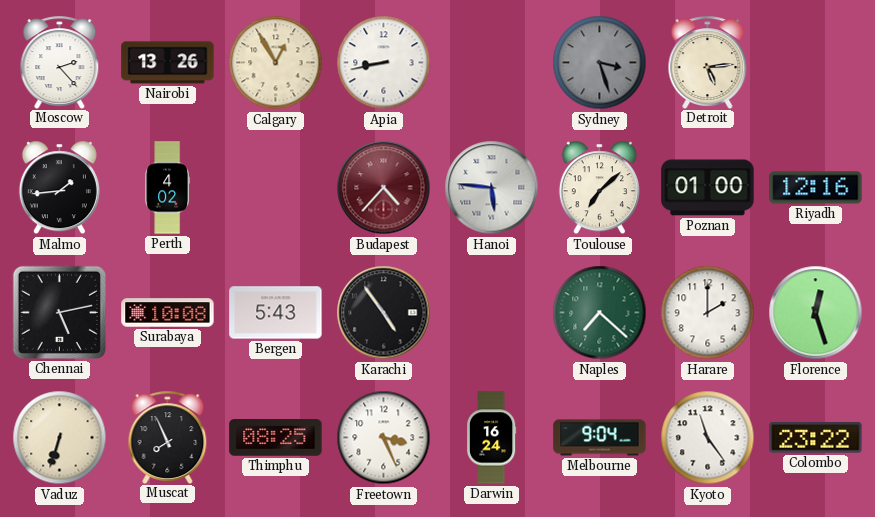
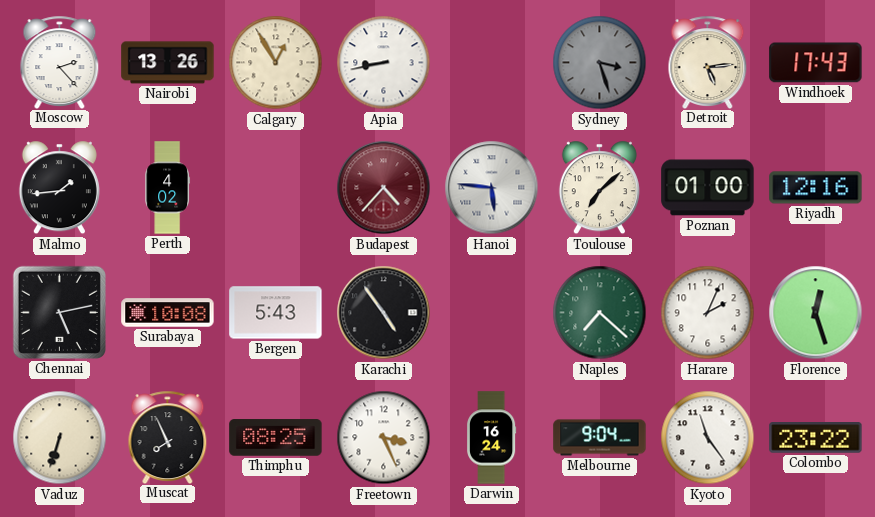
Windhoek: none -> 17:43 (816, 63)
Harare: 2:00 -> 2:04 (708, 313)
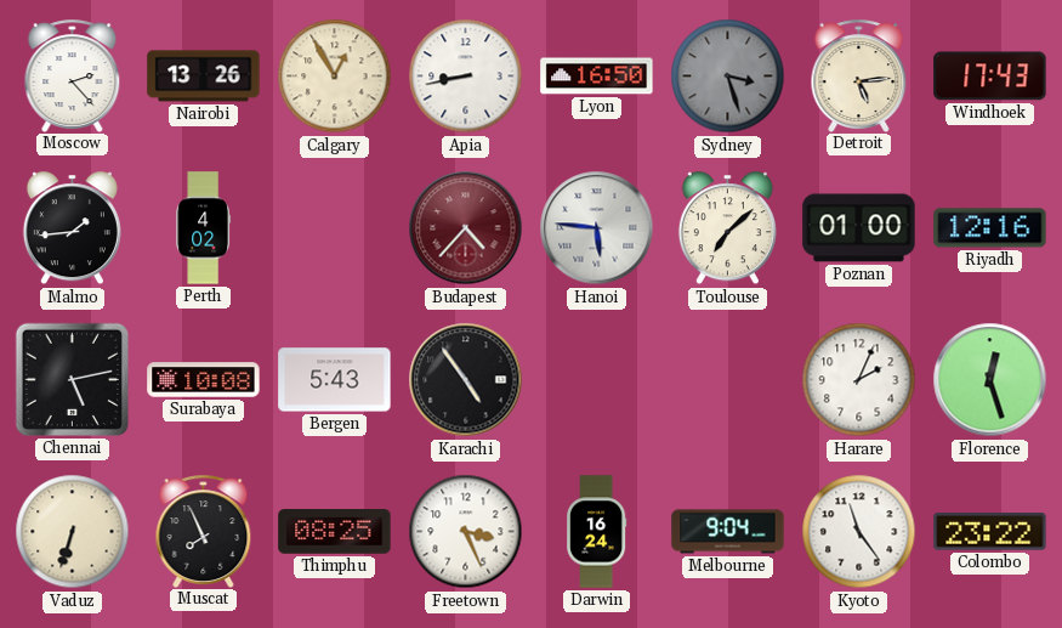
Lyon: none -> 16:50 (597, 77)
Naples: 7:22 -> none (600, 313)
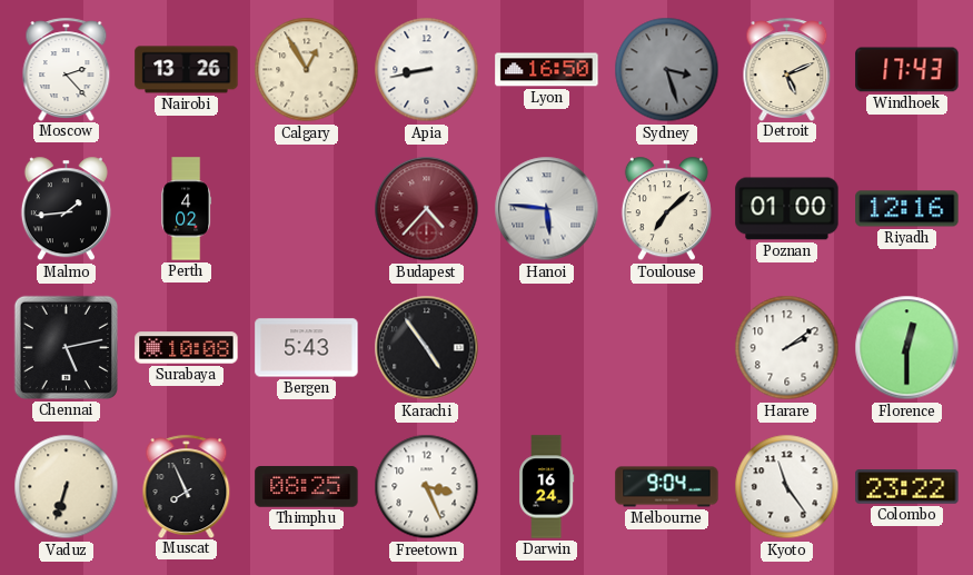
Detroit: 5:14 -> 5:11 (787, 69)
Harare: 2:04 -> 2:09 (787, 348)
Florence: 12:27 -> 12:30 (907, 348)
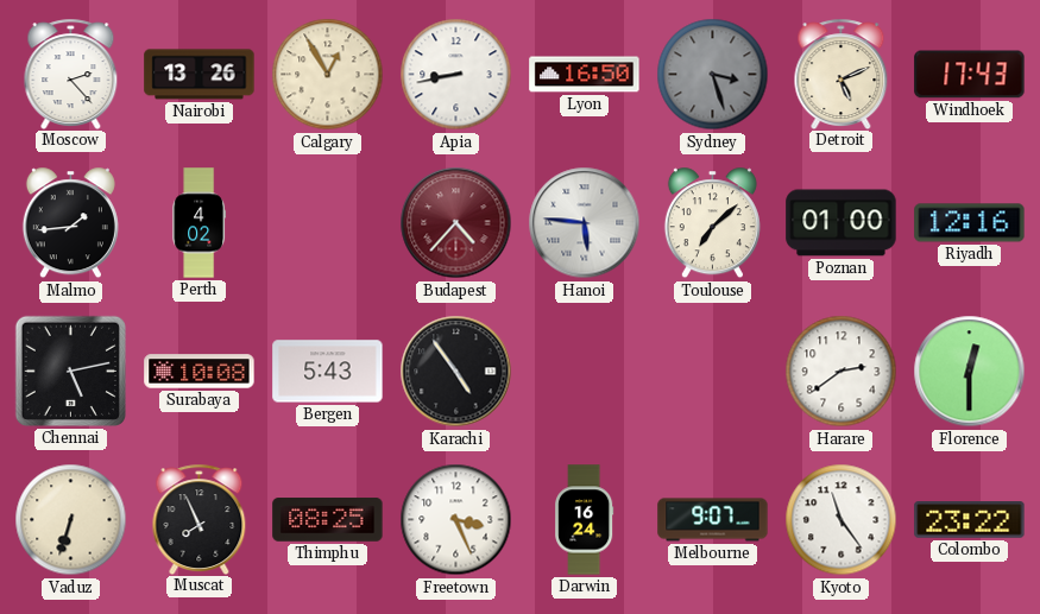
Harare: 2:09 -> 2:39 (842, 372)
Melbourne: 9:04 -> 9:07 (713, 520)
